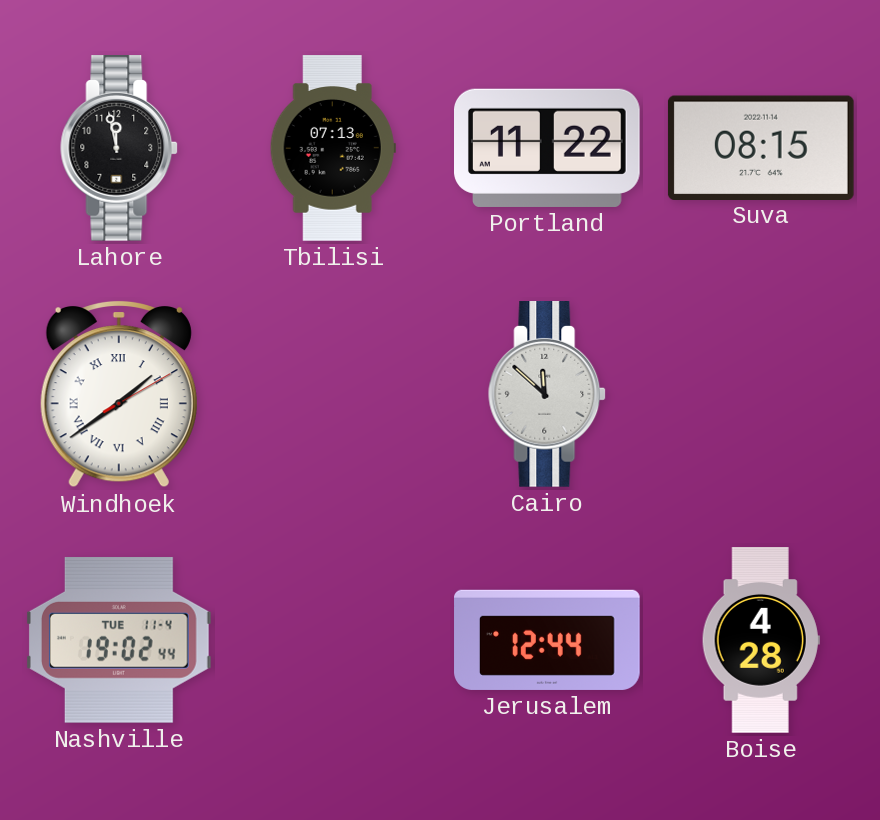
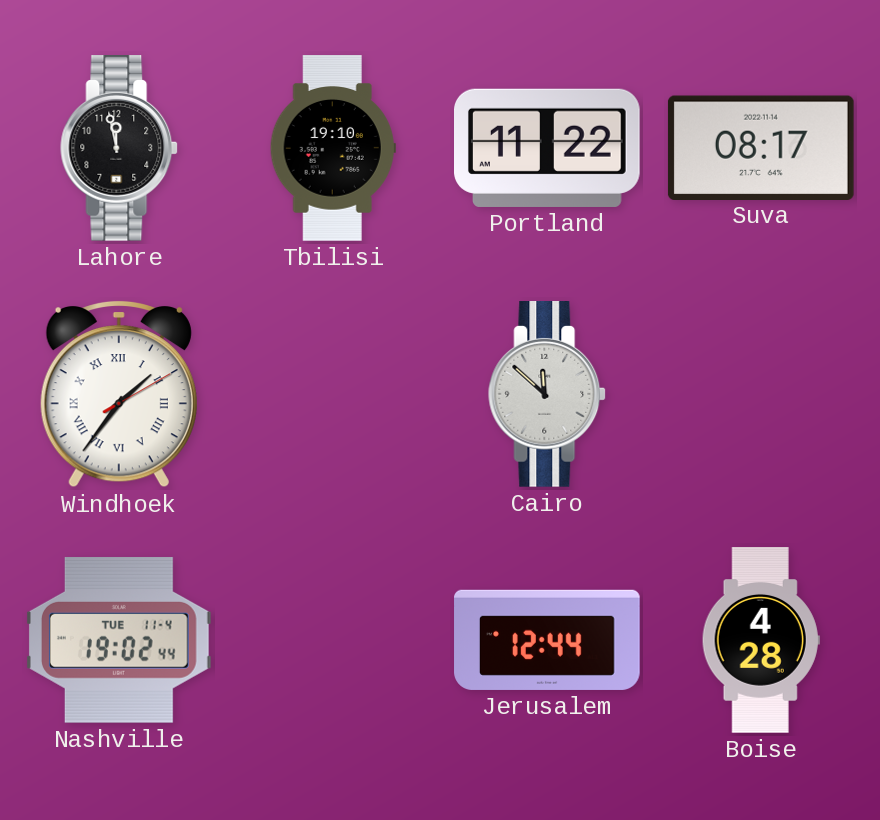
Tbilisi: 07:13 -> 19:10 (333, 148)
Suva: 08:15 -> 08:17 (761, 147)
Windhoek: 1:39 -> 1:36 (119, 394)
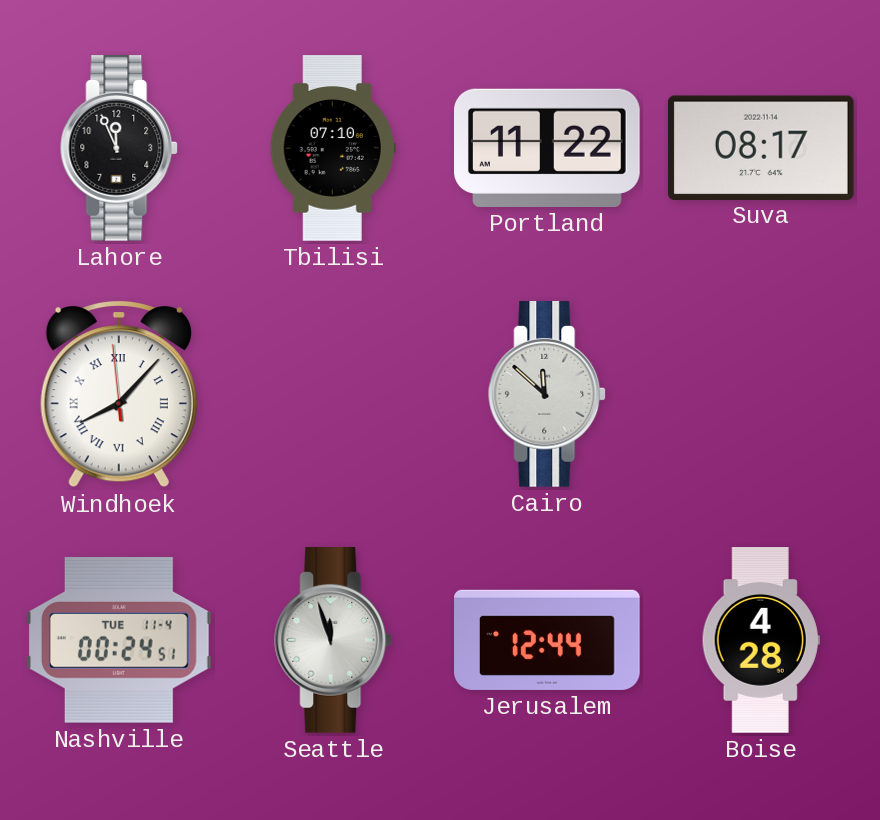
Lahore: 11:58 -> 11:56 (120, 149)
Tbilisi: 19:10 -> 07:10 (333, 148)
Windhoek: 1:36 -> 8:06 (119, 394)
Nashville: 19:02 -> 00:24 (119, 640)
Seattle: none -> 11:57 (334, 641)
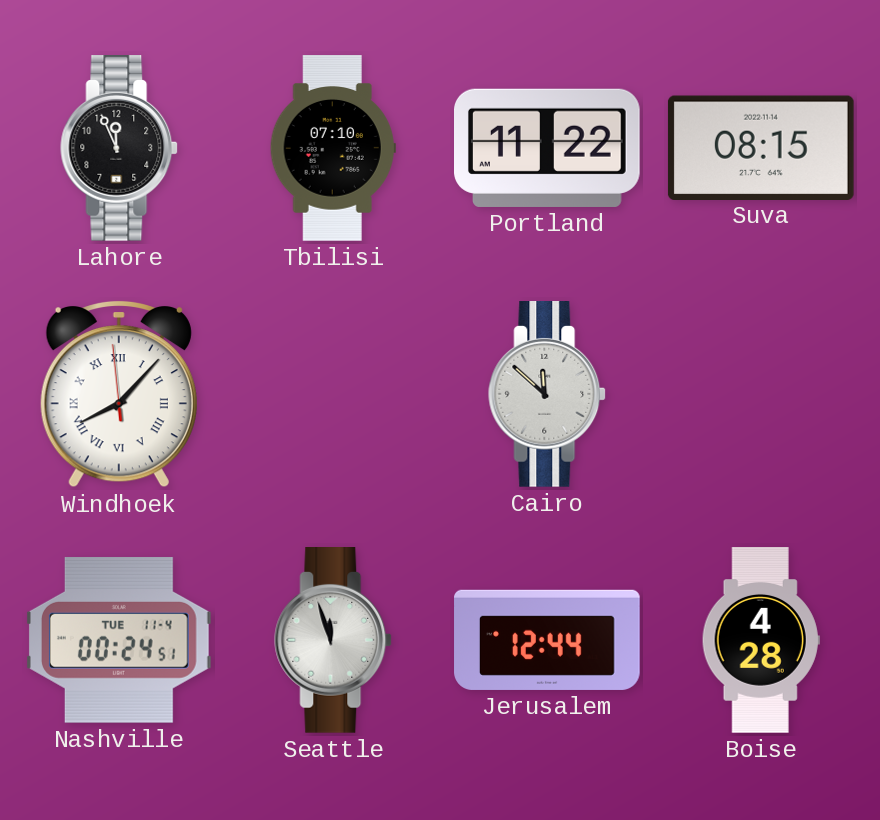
Suva: 08:17 -> 08:15 (761, 147)
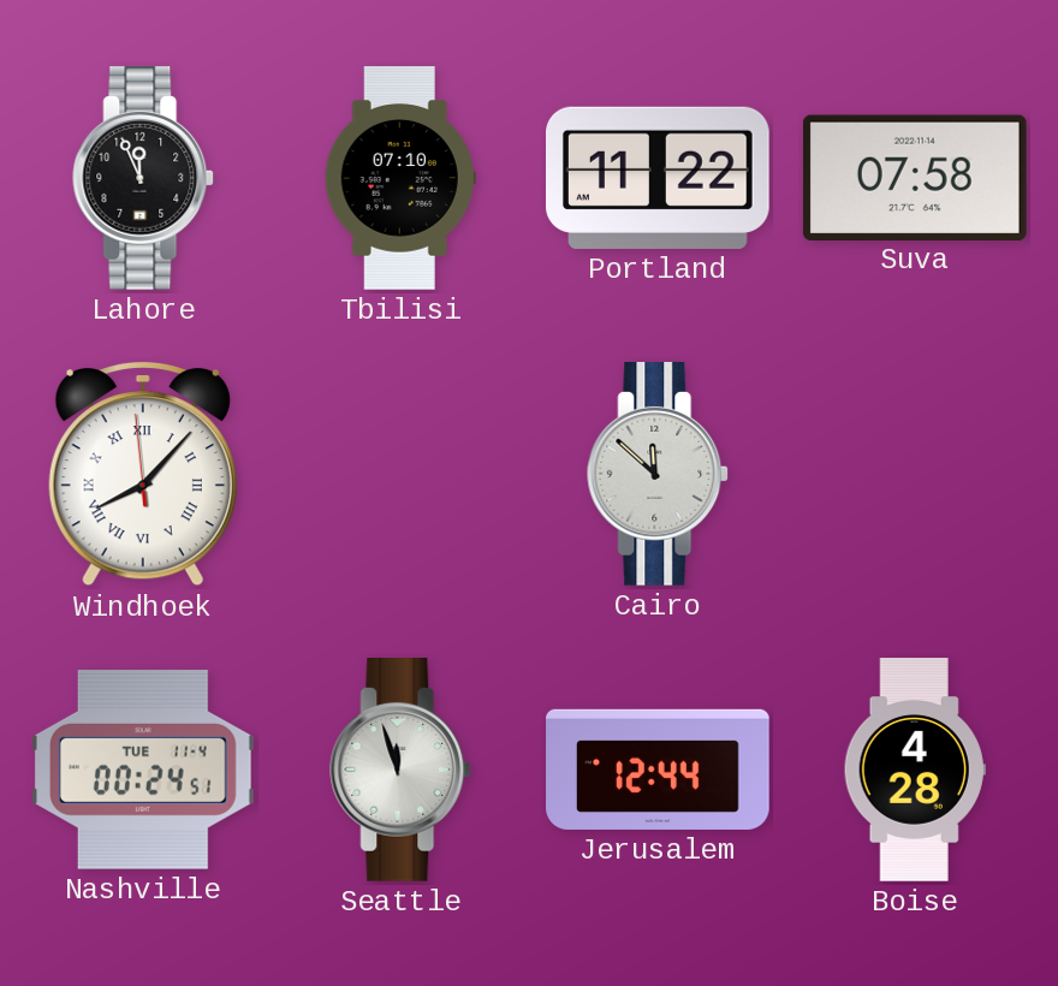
Suva: 08:15 -> 07:58 (915, 177)
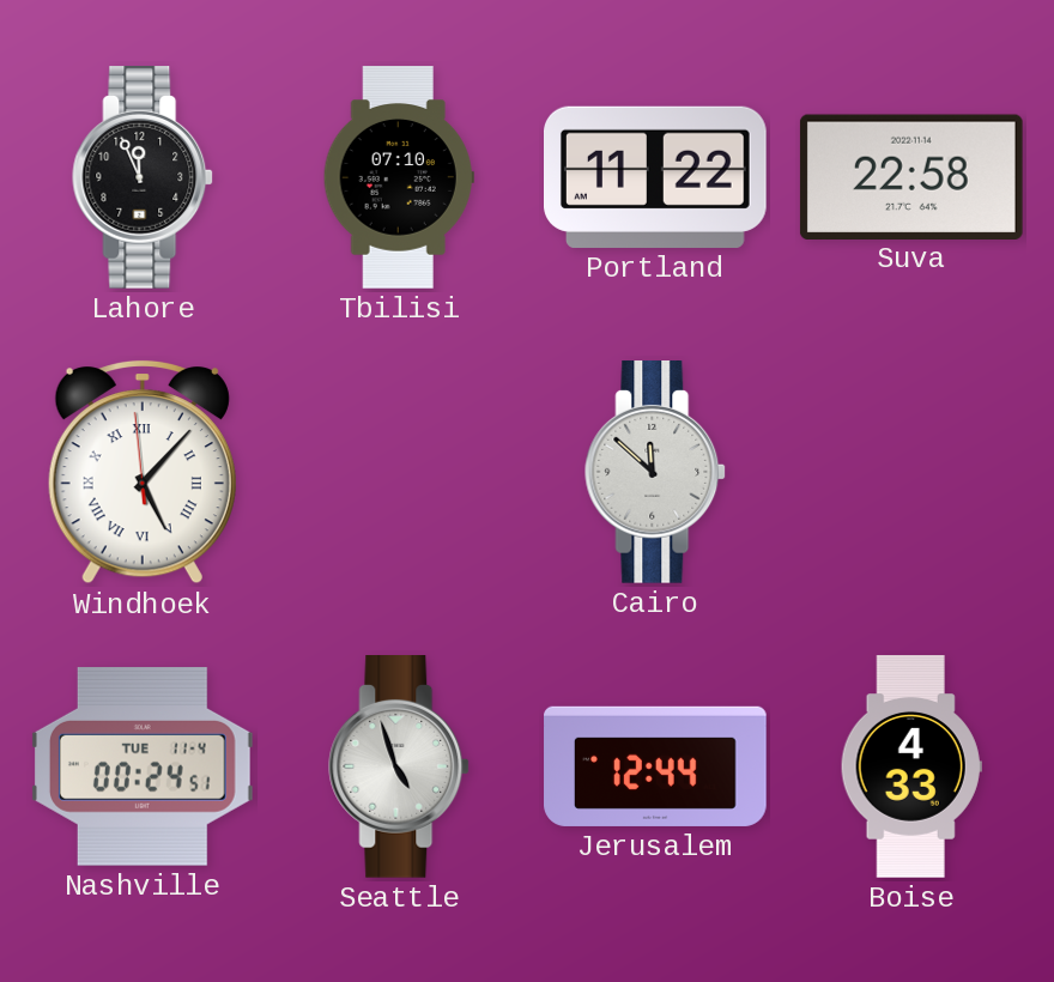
Suva: 07:58 -> 22:58 (911, 176)
Windhoek: 8:06 -> 5:06 (143, 472)
Seattle: 11:57 -> 4:57 (400, 768)
Boise: 4:28 -> 4:33 (911, 766)
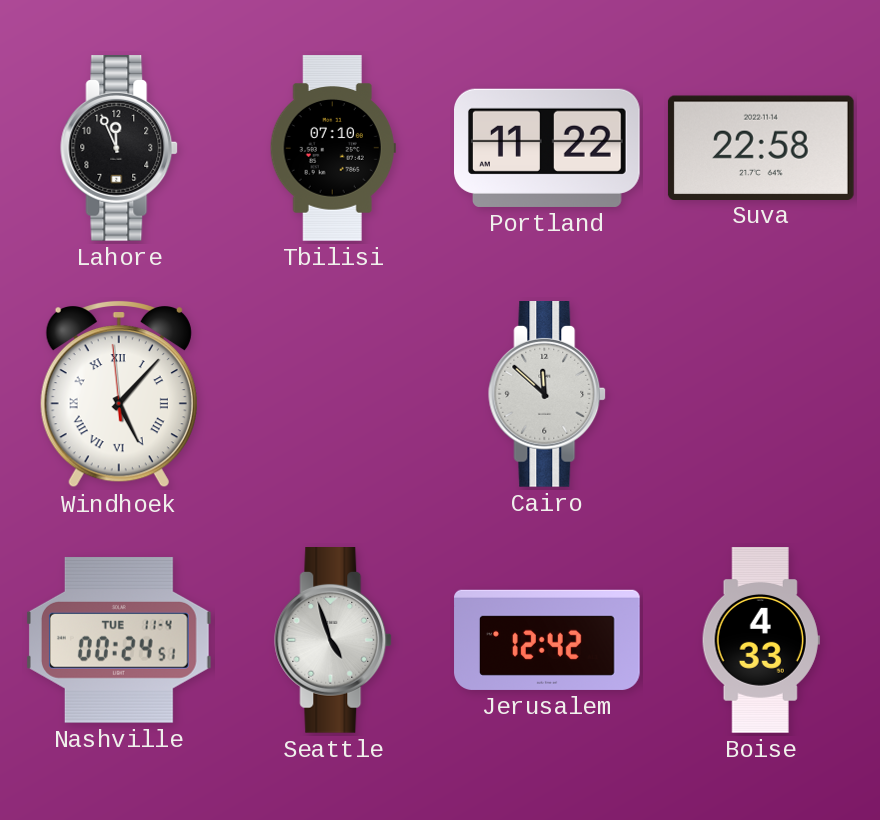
Jerusalem: 12:44 -> 12:42 (547, 640)
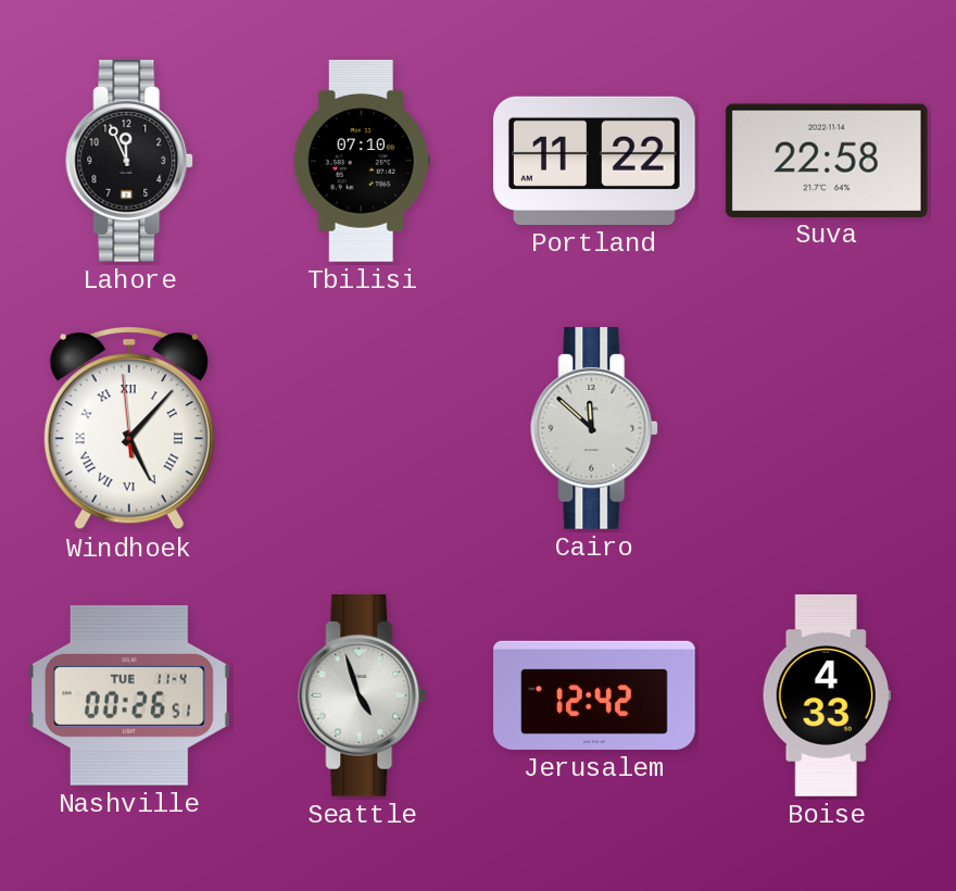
Nashville: 00:24 -> 00:26 (129, 695)
